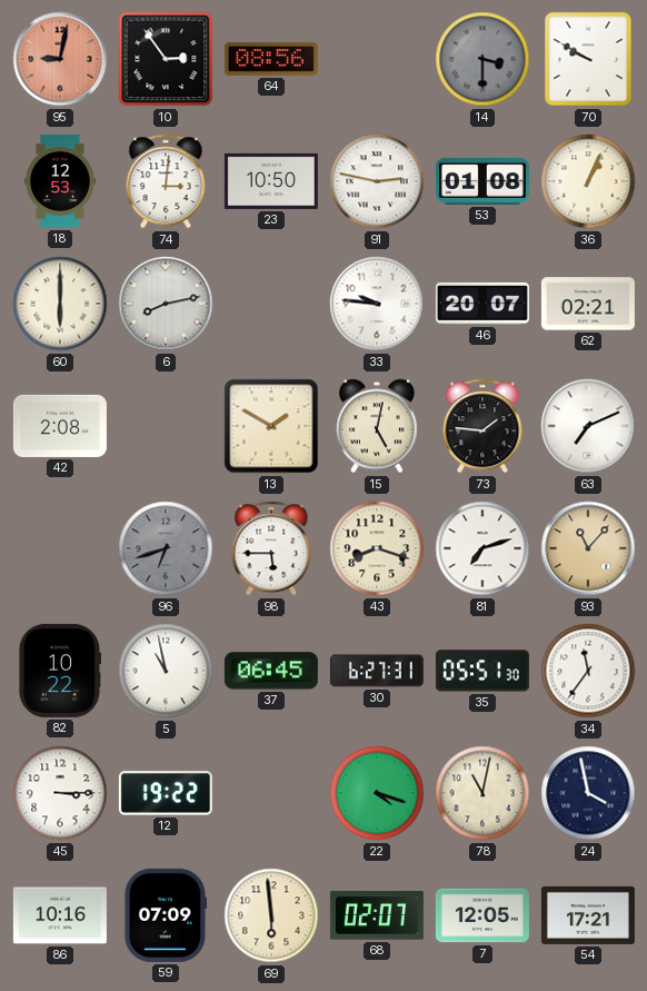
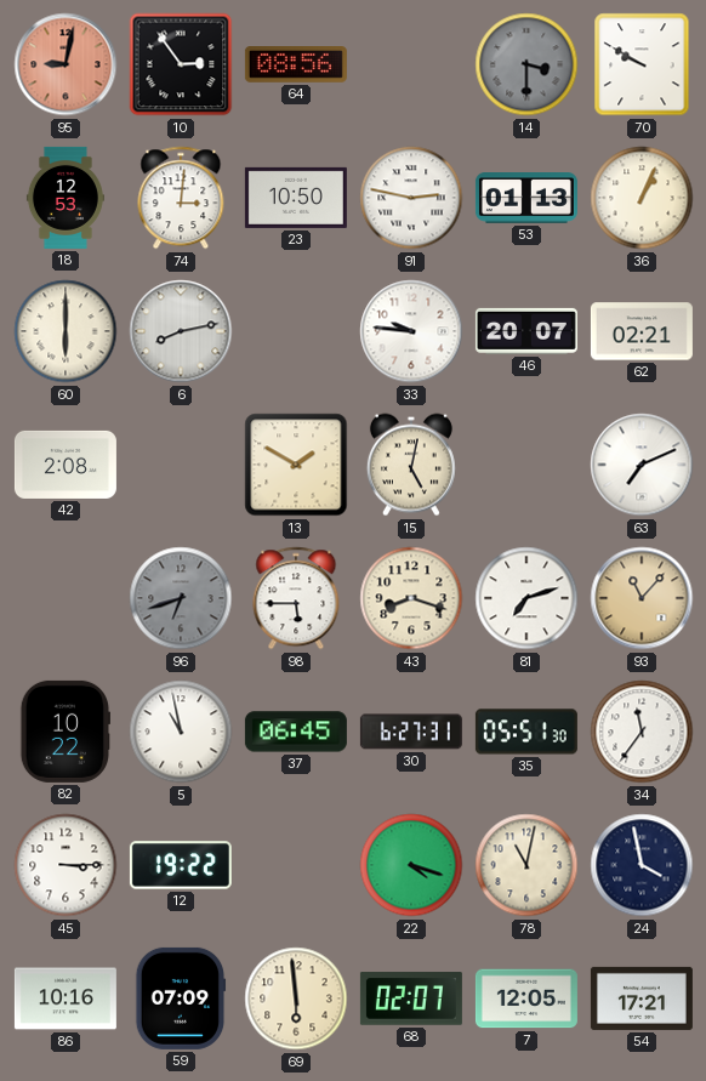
53: 01:08 -> 01:13 (526, 199)
73: 1:46 -> none (482, 426)
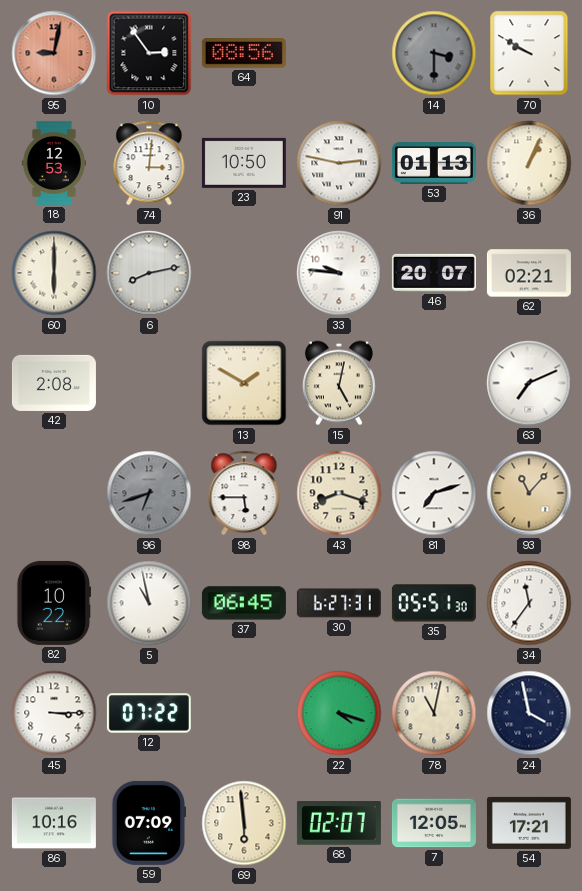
12: 19:22 -> 07:22 (149, 713)
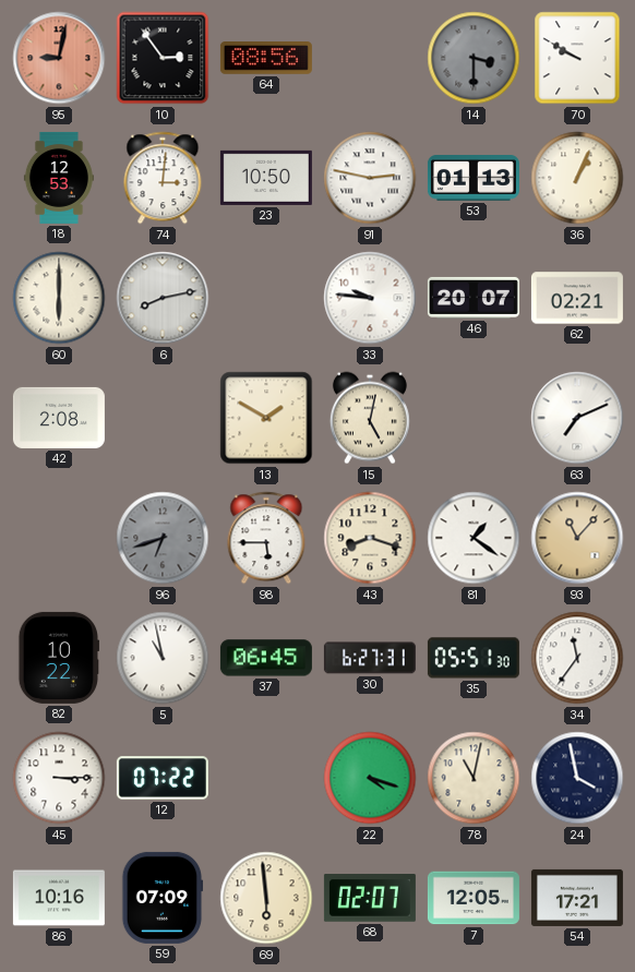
81: 7:12 -> 1:21 (474, 538)
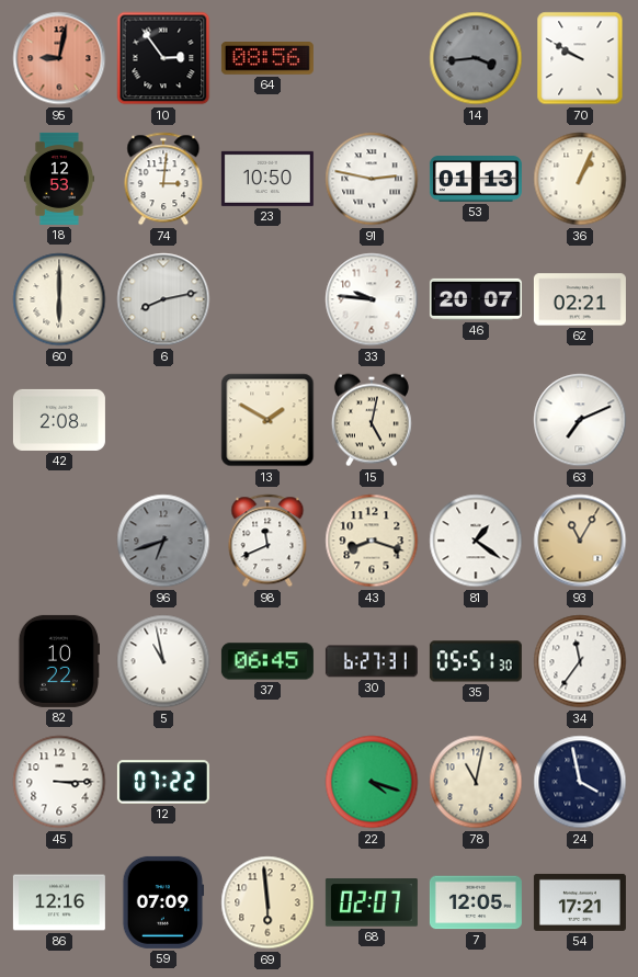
14: 3:30 -> 3:44 (476, 58)
98: 5:45 -> 11:41 (267, 541)
93: 11:07 -> 11:05 (580, 541)
86: 10:16 -> 12:16 (59, 902)
